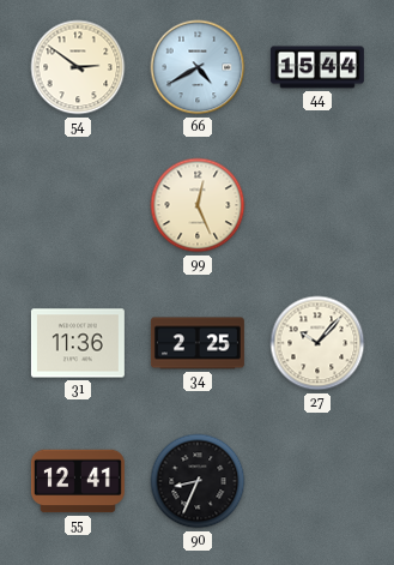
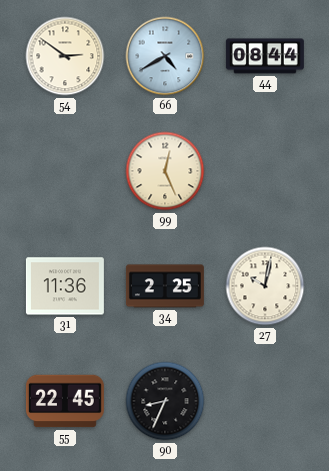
44: 15:44 -> 08:44 (265, 56)
27: 10:07 -> 10:02 (265, 286)
55: 12:41 -> 22:45 (65, 401)
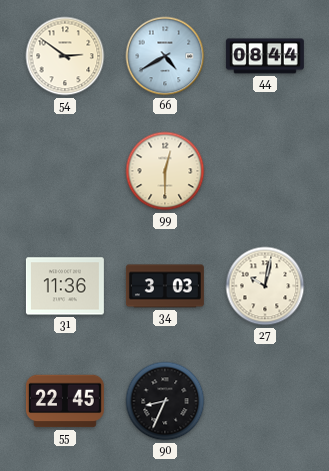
99: 12:26 -> 12:30 (165, 171)
34: 2:25 -> 3:03 (165, 286)
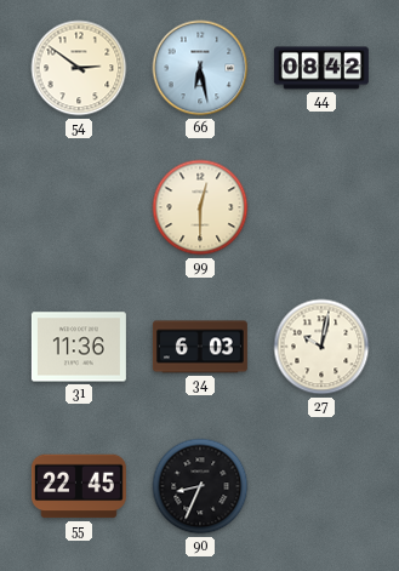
66: 4:40 -> 6:28 (200, 68)
44: 08:44 -> 08:42 (321, 68)
34: 3:03 -> 6:03 (200, 347)
